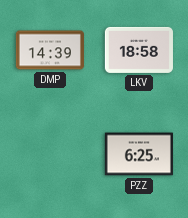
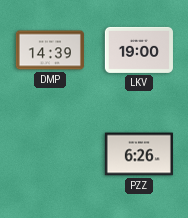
LKV: 18:58 -> 19:00 (139, 50)
PZZ: 6:25 -> 6:26 (139, 154)
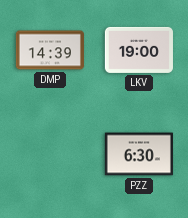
PZZ: 6:26 -> 6:30 (139, 154)
